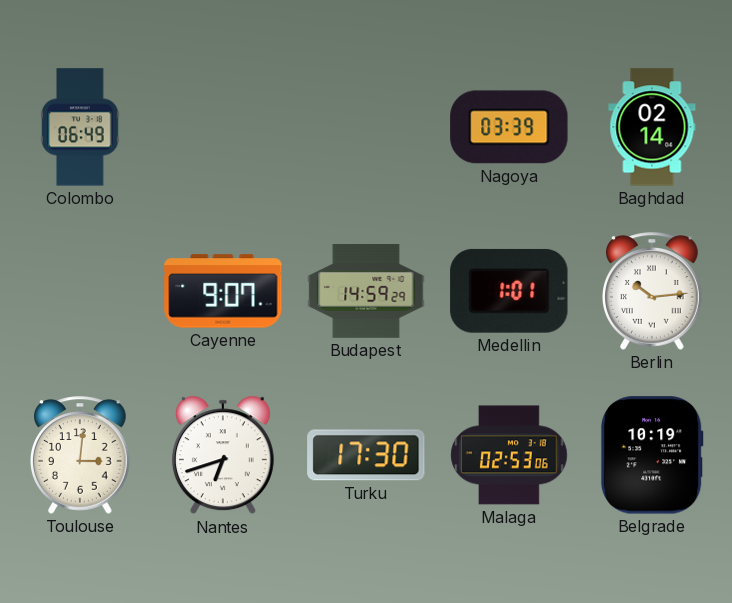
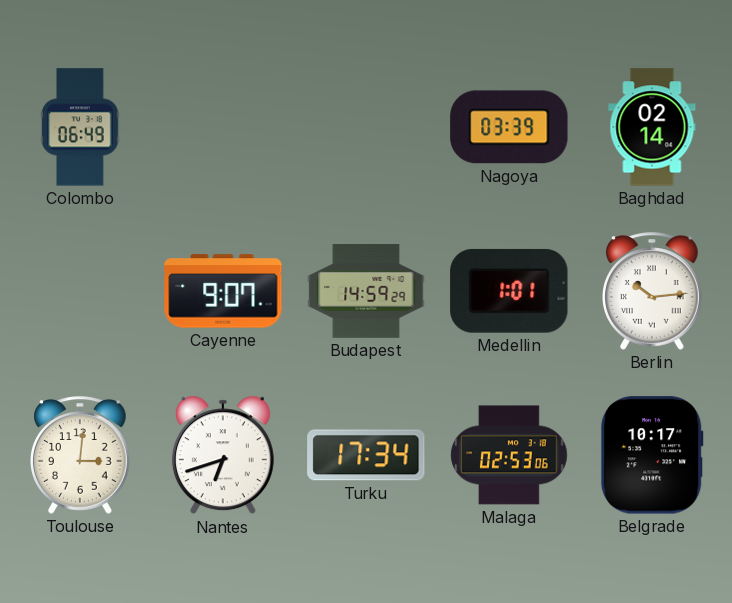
Turku: 17:30 -> 17:34 (366, 455)
Belgrade: 10:19 -> 10:17 (652, 455)
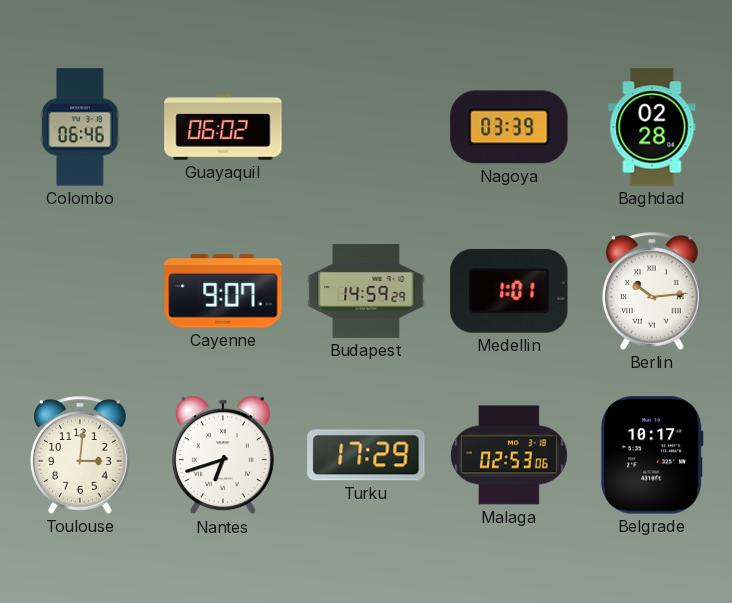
Colombo: 06:49 -> 06:46 (80, 127)
Guayaquil: none -> 06:02 (223, 127)
Baghdad: 02:14 -> 02:28 (652, 127)
Turku: 17:34 -> 17:29 (366, 455)
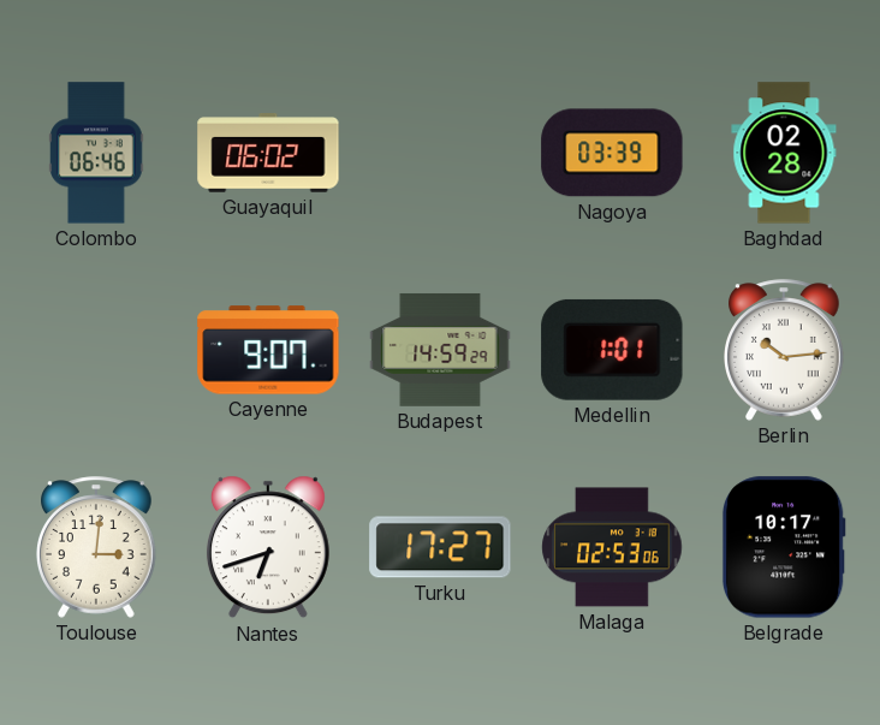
Turku: 17:29 -> 17:27 (440, 547)
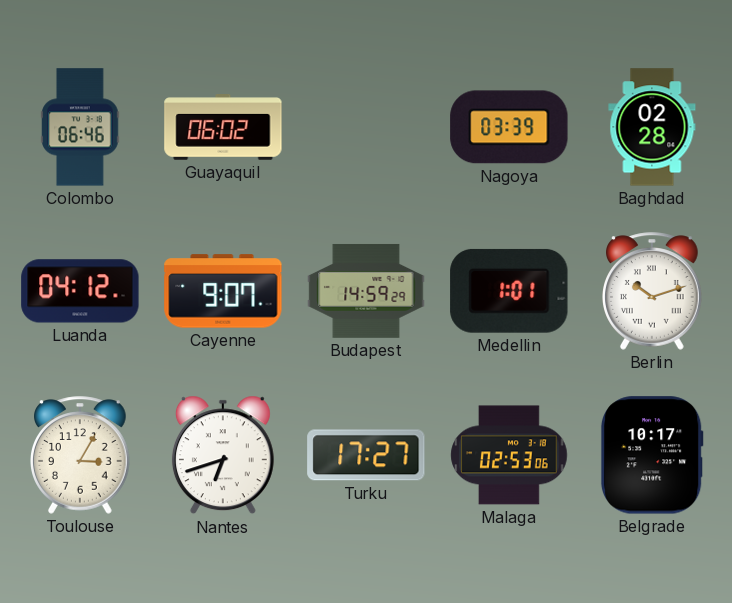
Luanda: none -> 04:12 (80, 291)
Berlin: 10:14 -> 10:12 (653, 291)
Toulouse: 3:01 -> 3:05 (81, 455)
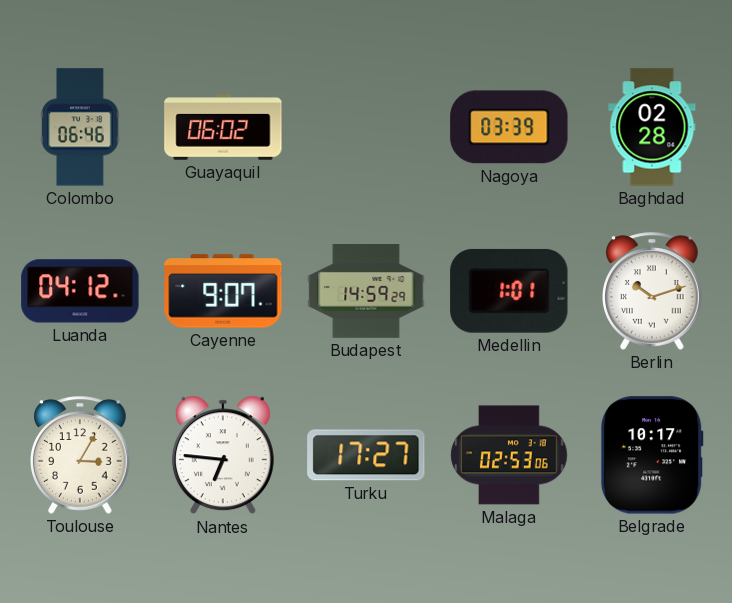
Nantes: 6:42 -> 6:46 (223, 455)
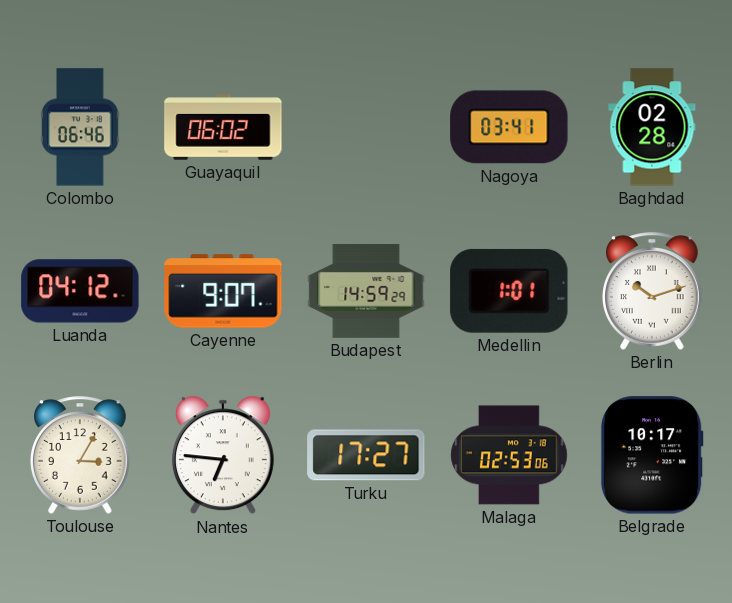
Nagoya: 03:39 -> 03:41 (509, 127)
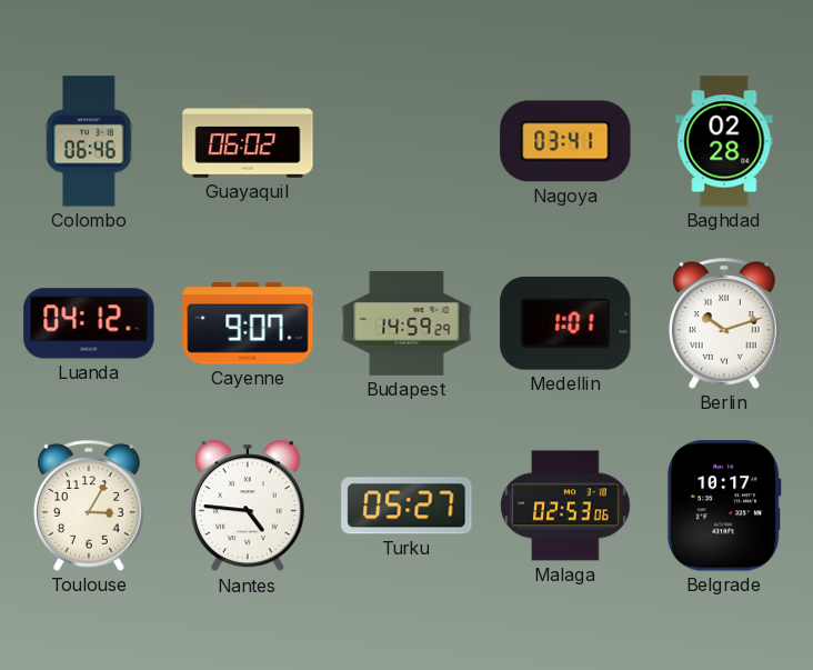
Nantes: 6:46 -> 4:46 (248, 506)
Turku: 17:27 -> 05:27 (406, 506)
